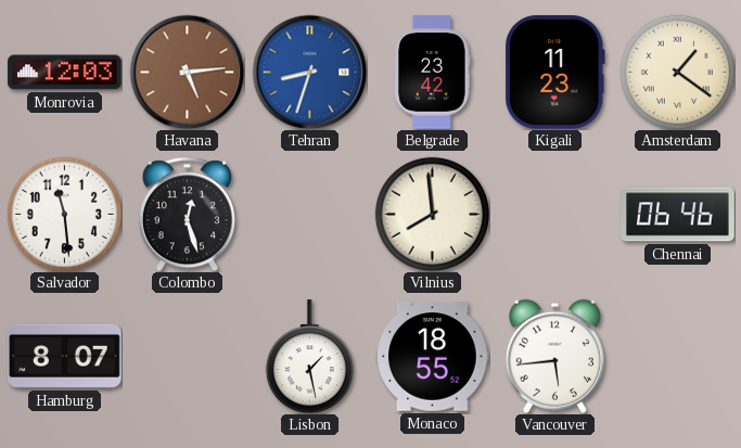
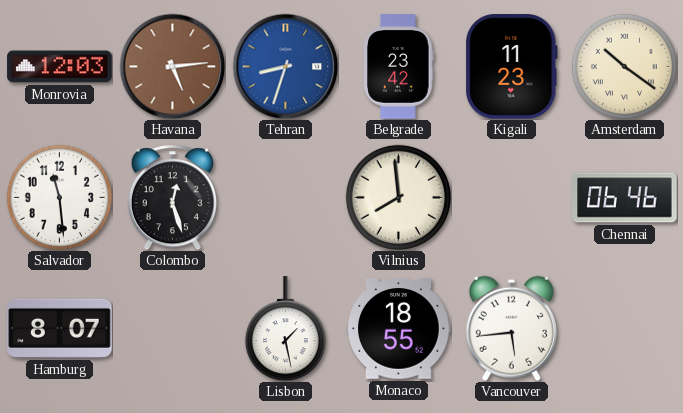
Amsterdam: 1:21 -> 10:21 (624, 66)
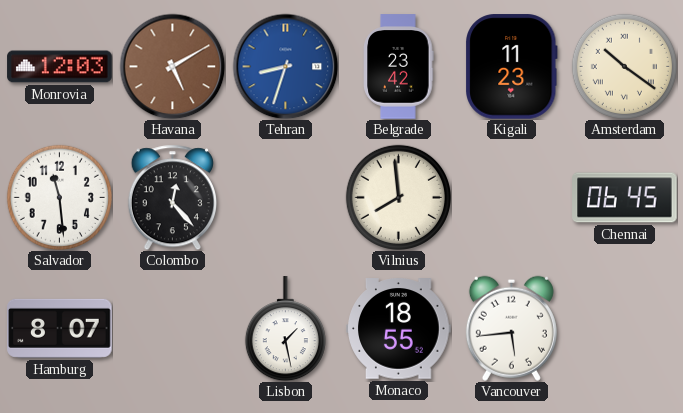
Havana: 5:14 -> 5:10 (172, 66)
Colombo: 12:27 -> 12:23 (172, 197)
Chennai: 06:46 -> 06:45 (625, 198)
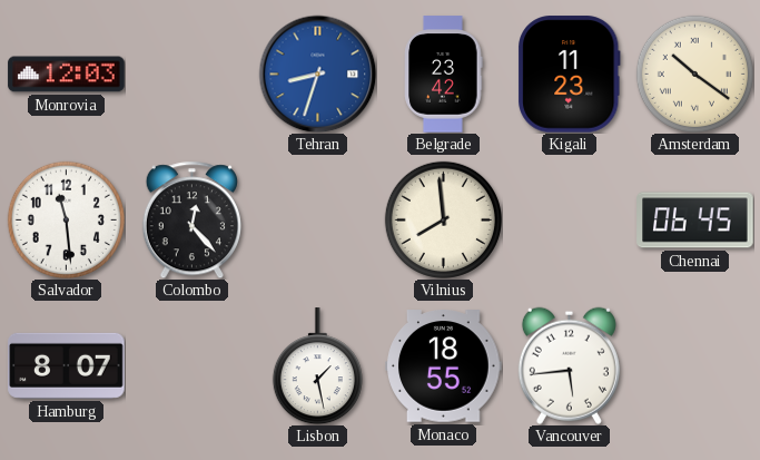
Havana: 5:10 -> none (172, 66)
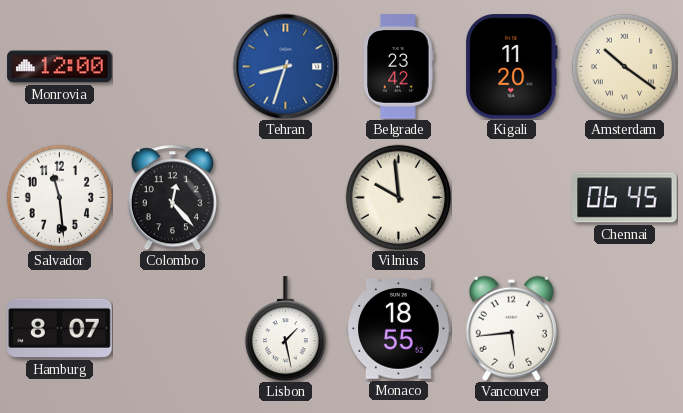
Monrovia: 12:03 -> 12:00 (60, 67)
Kigali: 11:23 -> 11:20 (512, 67)
Vilnius: 7:59 -> 9:59 (398, 197)
